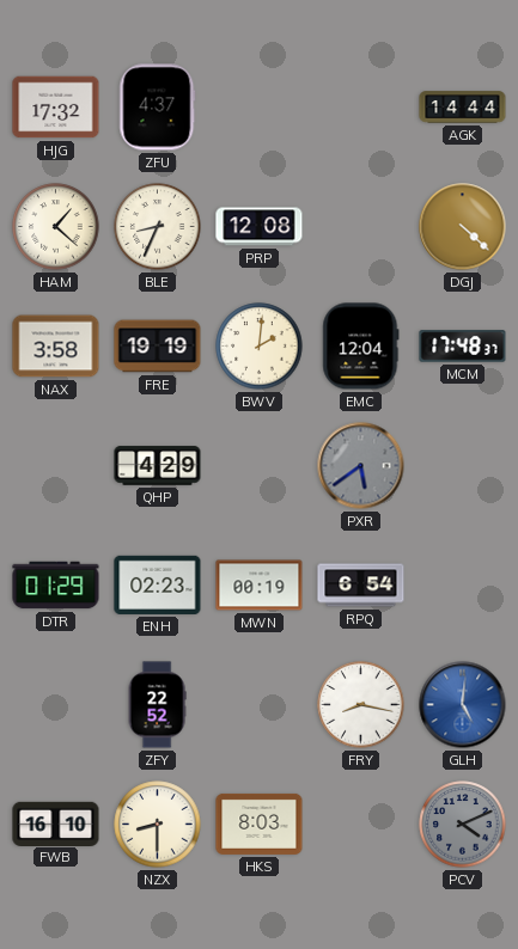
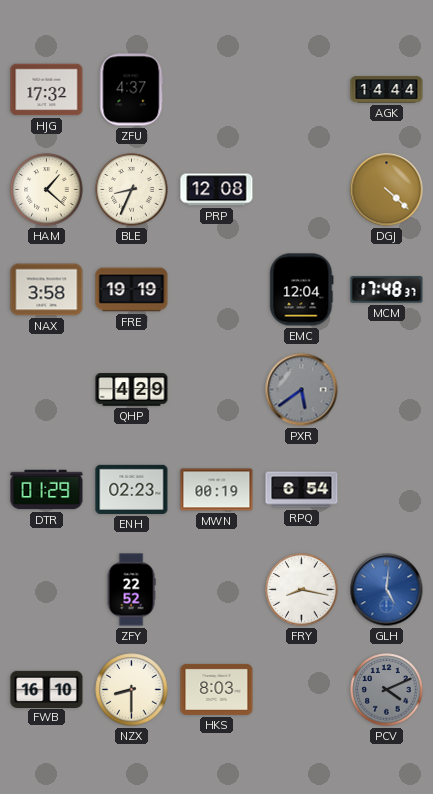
BWV: 2:01 -> none (260, 347)
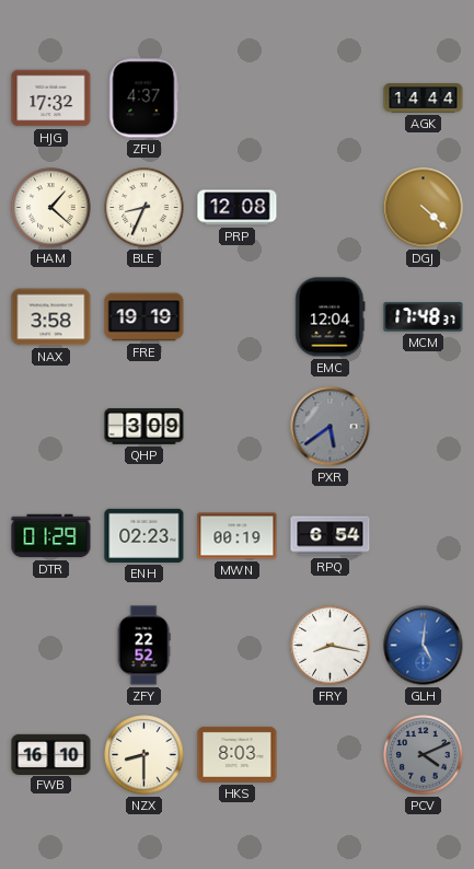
QHP: 4:29 -> 3:09 (144, 427)
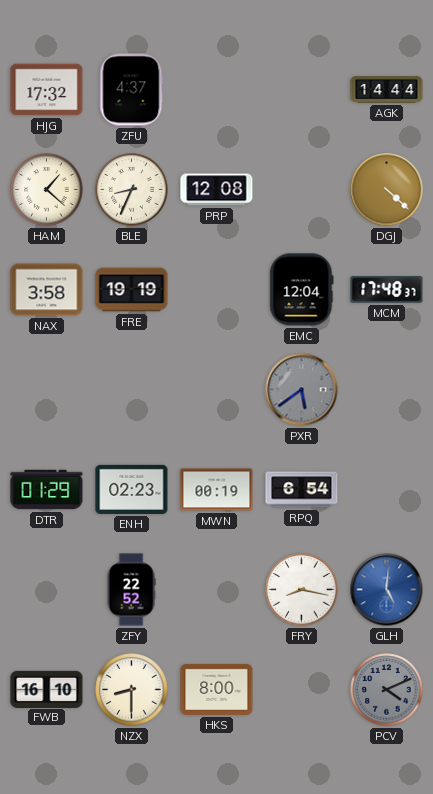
QHP: 3:09 -> none (144, 427)
HKS: 8:03 -> 8:00 (217, 689)
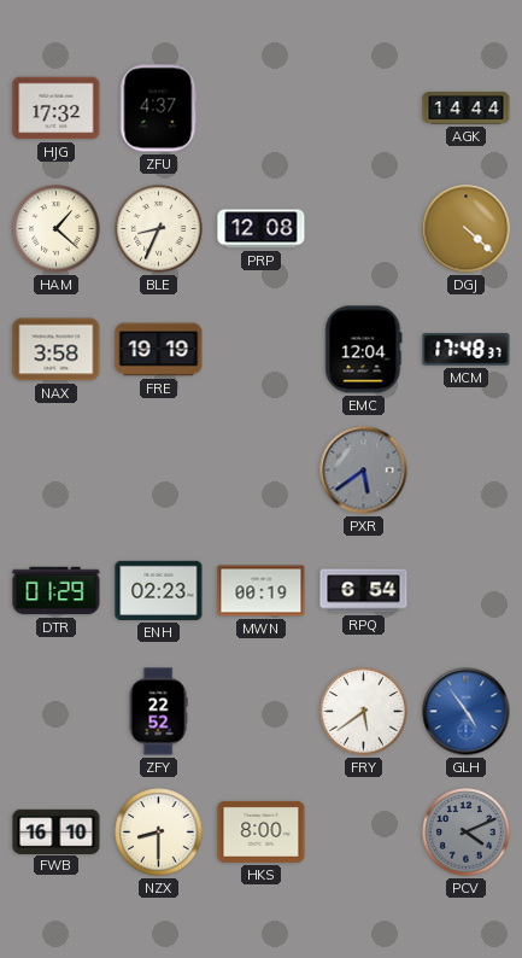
FRY: 8:17 -> 5:39 (364, 712)
GLH: 5:01 -> 4:54 (467, 712)
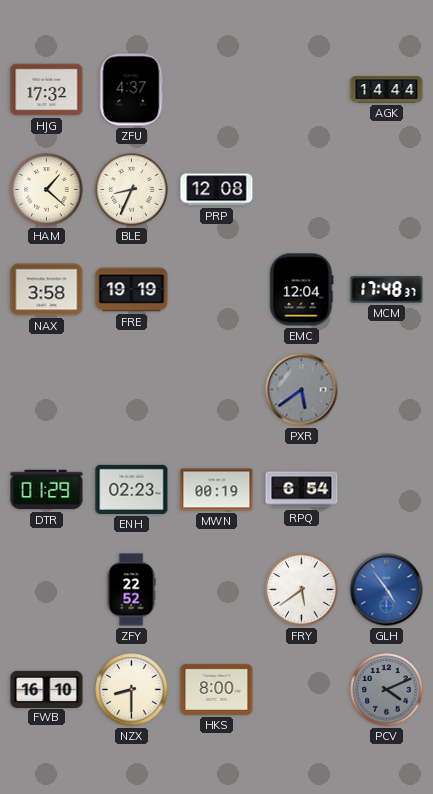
DGJ: 4:22 -> none (467, 229)
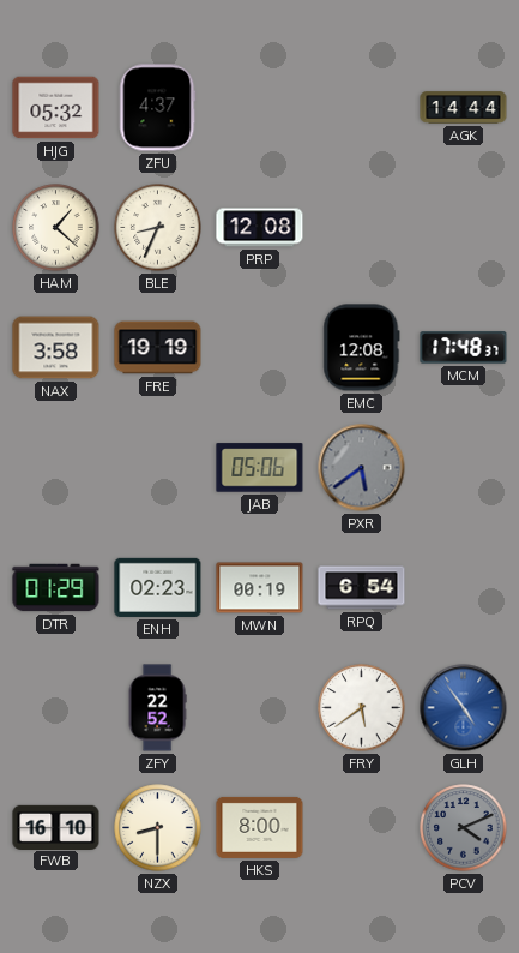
HJG: 17:32 -> 05:32 (56, 108)
EMC: 12:04 -> 12:08 (362, 348)
JAB: none -> 05:06 (260, 468)
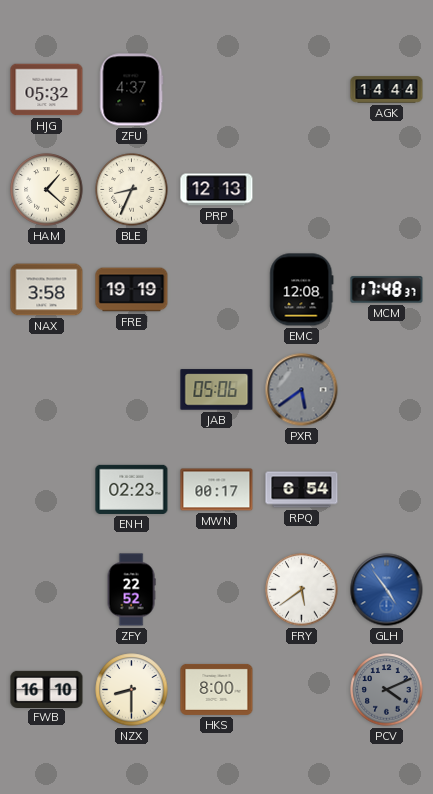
PRP: 12:08 -> 12:13 (217, 190)
DTR: 01:29 -> none (56, 588)
MWN: 00:19 -> 00:17 (217, 490)
